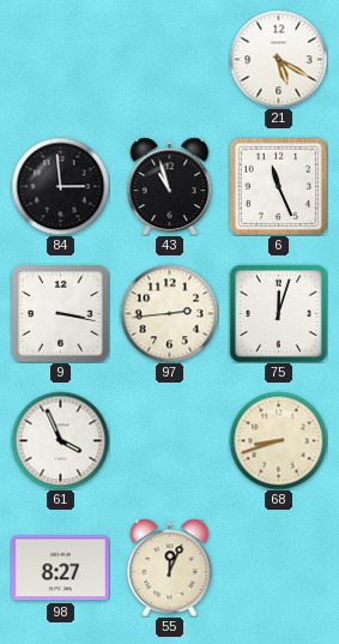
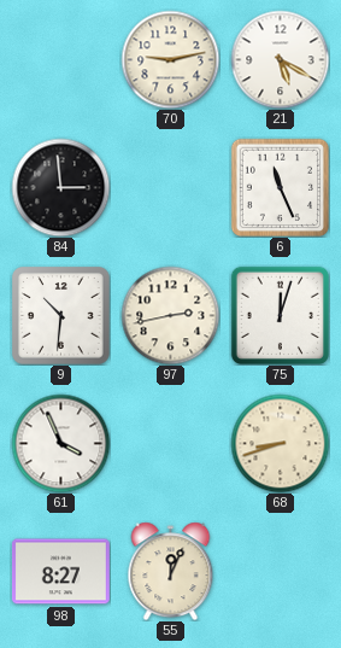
70: none -> 9:13 (170, 59)
43: 10:57 -> none (170, 186)
9: 3:17 -> 10:31 (60, 315)
97: 2:44 -> 2:43 (170, 315)
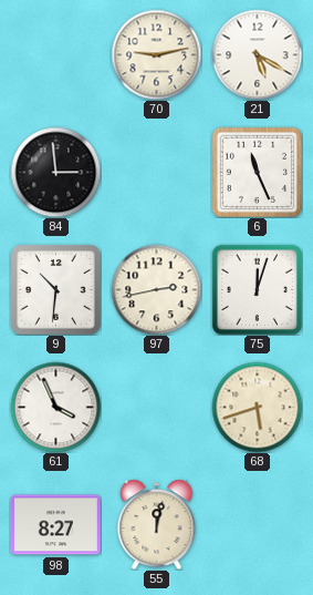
68: 8:42 -> 5:42 (257, 407)
55: 12:04 -> 12:02 (157, 524)
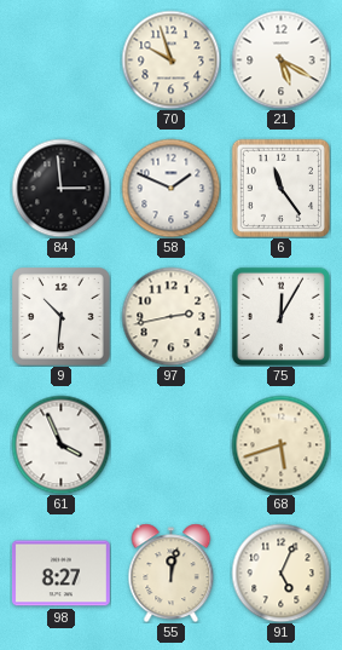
70: 9:13 -> 9:57 (170, 59)
58: none -> 1:49 (170, 188)
6: 11:26 -> 11:24 (280, 188)
75: 12:03 -> 12:05 (280, 316)
91: none -> 5:04 (280, 573)
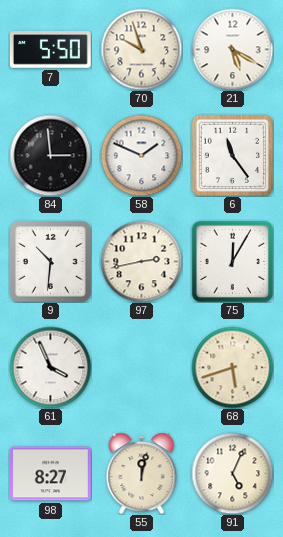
7: none -> 5:50 (50, 50)
